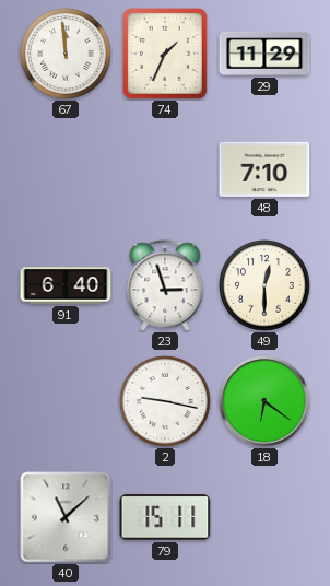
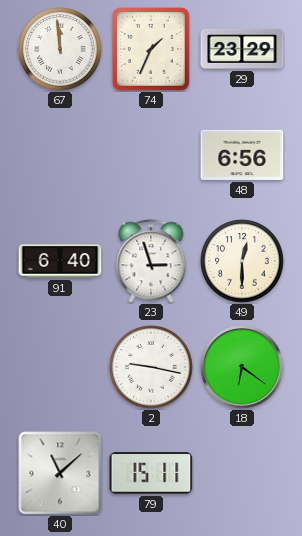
29: 11:29 -> 23:29 (242, 49)
48: 7:10 -> 6:56 (242, 155)
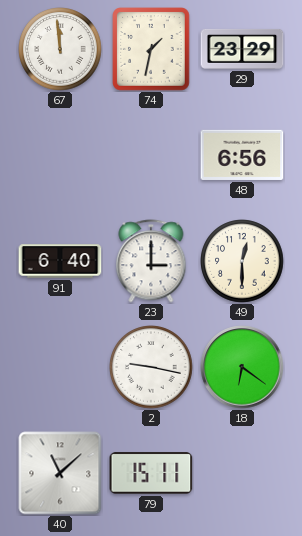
74: 1:34 -> 1:32 (151, 49)
23: 2:57 -> 3:00 (151, 261)
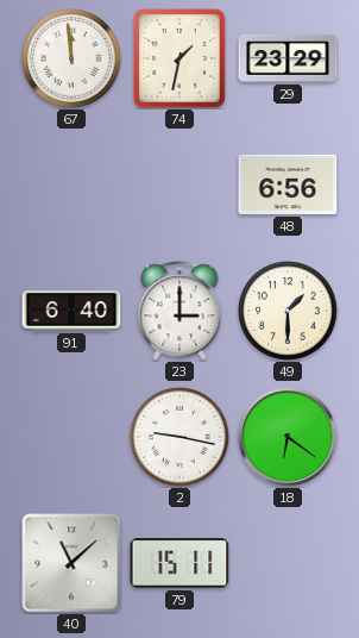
49: 12:30 -> 1:30 (288, 311)
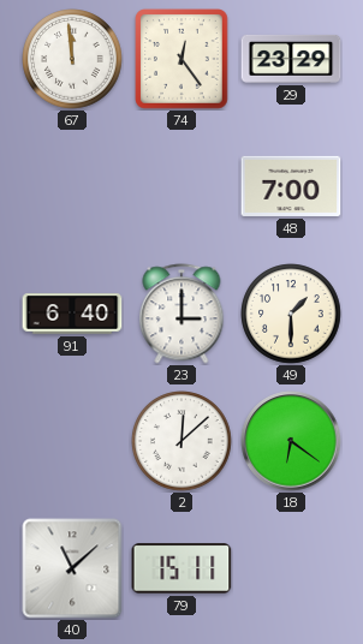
74: 1:32 -> 12:24 (181, 59)
48: 6:56 -> 7:00 (291, 186)
2: 9:17 -> 12:08 (181, 441)
